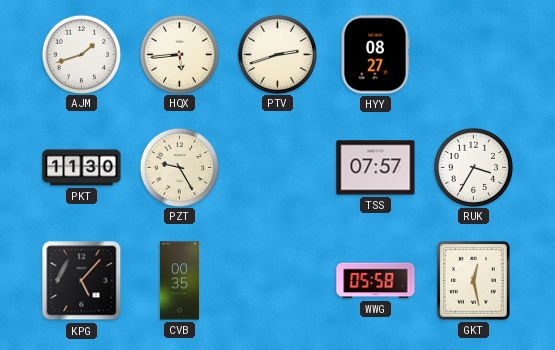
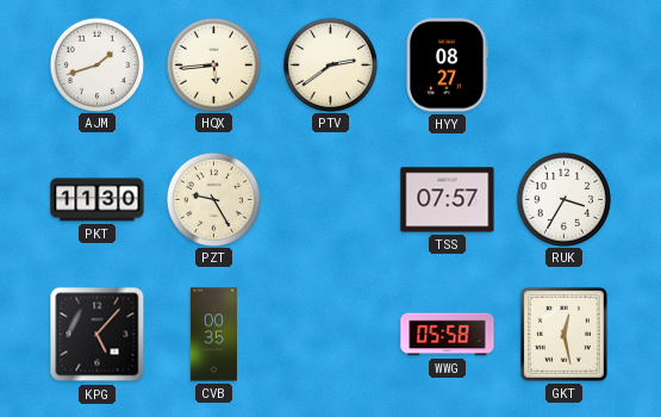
PTV: 2:42 -> 2:39 (330, 64)
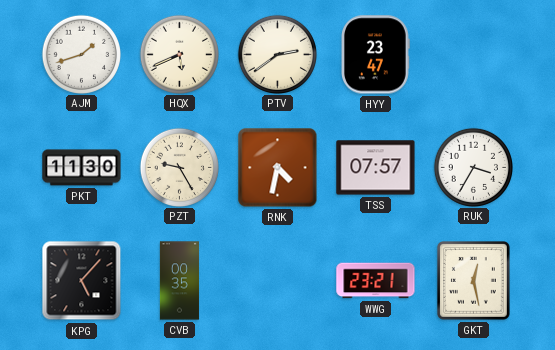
HQX: 5:44 -> 5:41 (179, 54)
HYY: 08:27 -> 23:47 (376, 55)
RNK: none -> 4:32 (278, 168)
WWG: 05:58 -> 23:21 (376, 281)
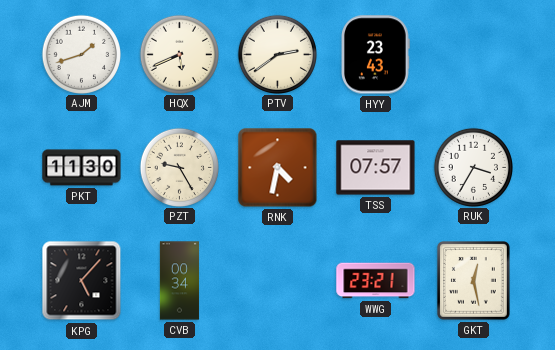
HYY: 23:47 -> 23:43 (376, 55)
CVB: 00:35 -> 00:34 (179, 281)
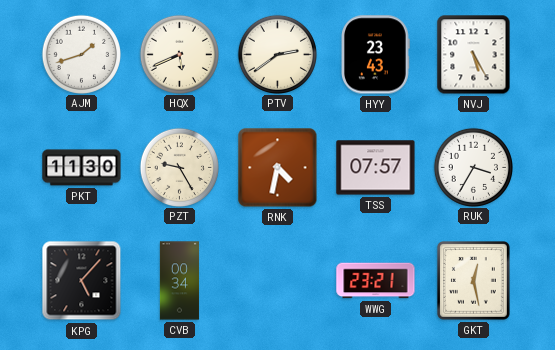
NVJ: none -> 5:25 (474, 55)
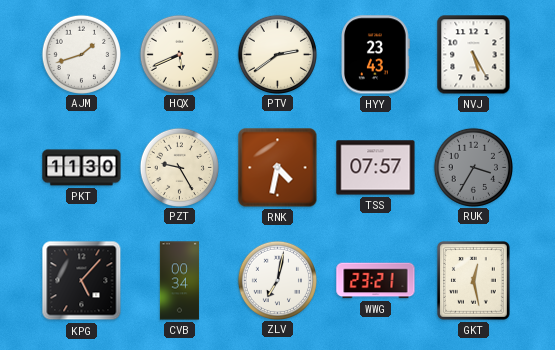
RUK dial: white -> grey (473, 167)
ZLV: none -> 7:02 (277, 280)
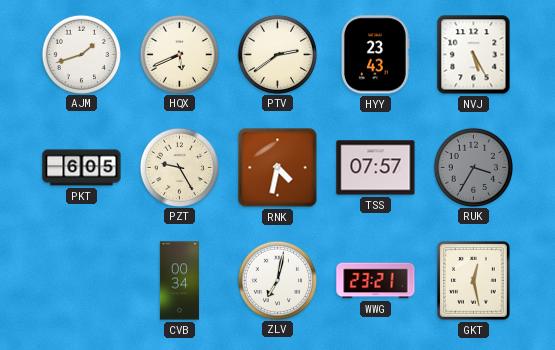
PKT: 11:30 -> 6:05 (82, 168)
KPG: 5:07 -> none (82, 281)
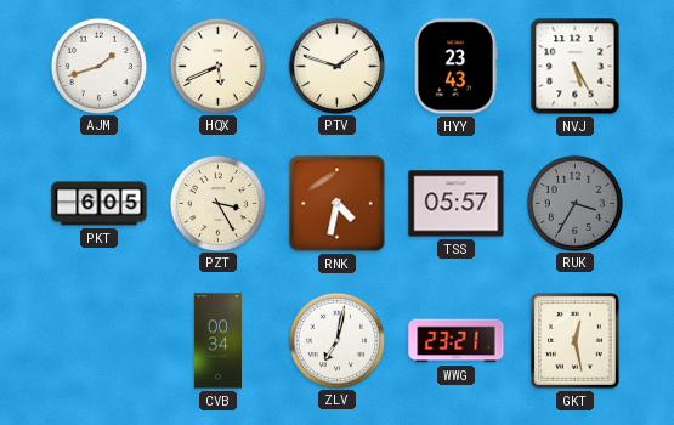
PTV: 2:39 -> 1:48 (336, 66)
PZT: 9:25 -> 3:25 (217, 203)
TSS: 07:57 -> 05:57 (457, 204)
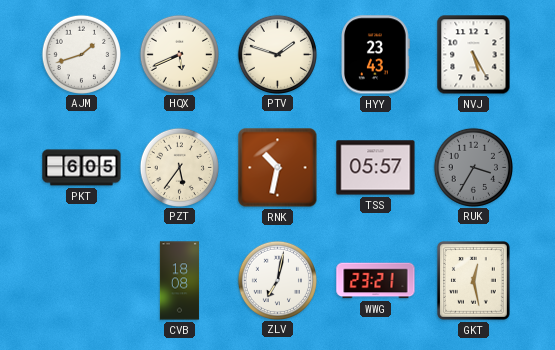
PZT: 3:25 -> 5:36 (179, 167)
RNK: 4:32 -> 10:32 (278, 168)
CVB: 00:34 -> 18:08 (179, 281)
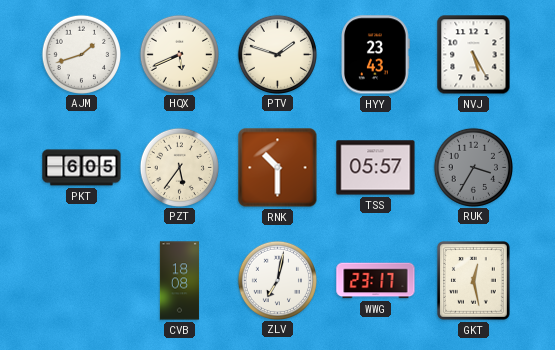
RNK: 10:32 -> 10:30 (278, 168)
WWG: 23:21 -> 23:17 (376, 281)
